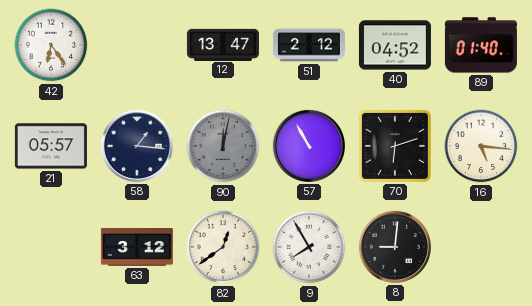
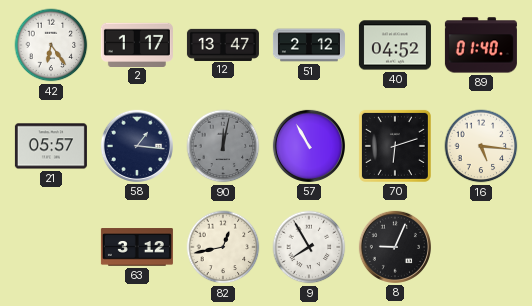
2: none -> 1:17 (137, 44)
82: 12:39 -> 12:43 (223, 247)
8: 9:01 -> 9:04 (395, 247)
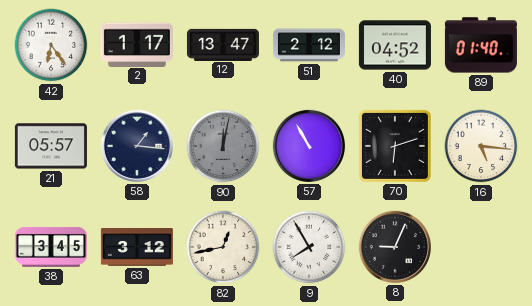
38: none -> 3:45 (51, 247)
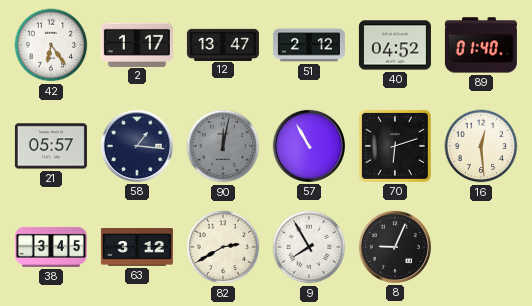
16: 5:16 -> 12:29 (481, 146)
82: 12:43 -> 2:40 (223, 247)
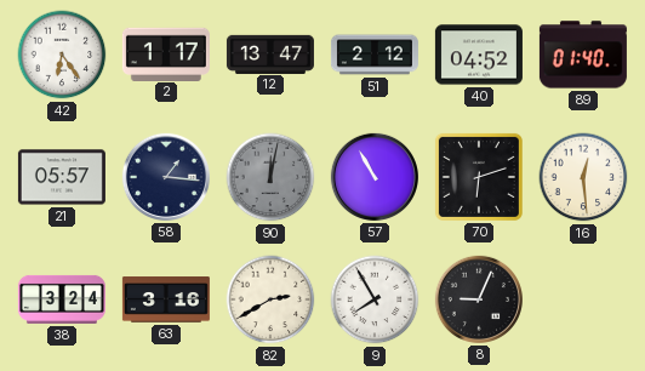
38: 3:45 -> 3:24 (62, 299)
63: 3:12 -> 3:16 (166, 299)
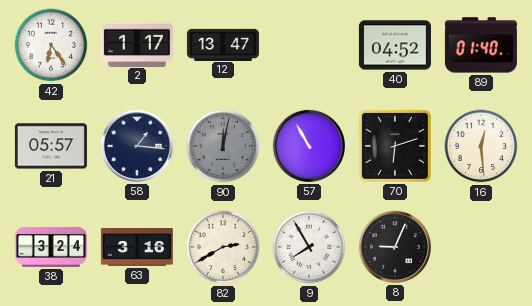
51: 2:12 -> none (375, 55)
